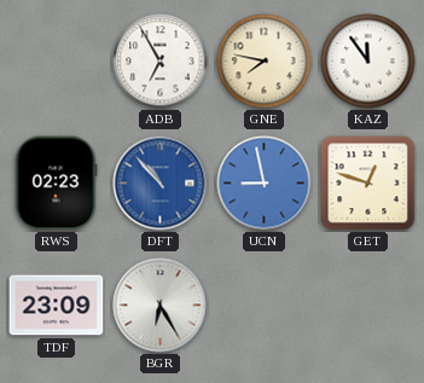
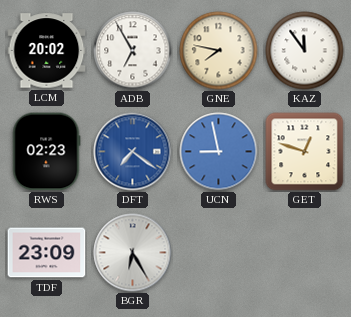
LCM: none -> 20:02 (47, 51)
DFT: 10:53 -> 7:21 (133, 152)
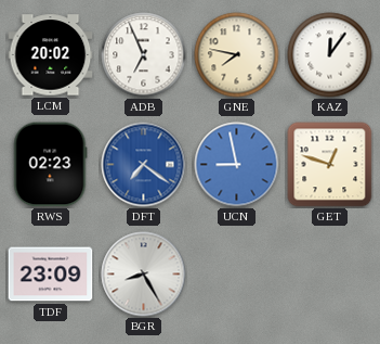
ADB: 6:55 -> 6:56 (144, 55)
KAZ: 11:54 -> 12:06 (330, 55)
BGR: 6:25 -> 8:25 (144, 275)
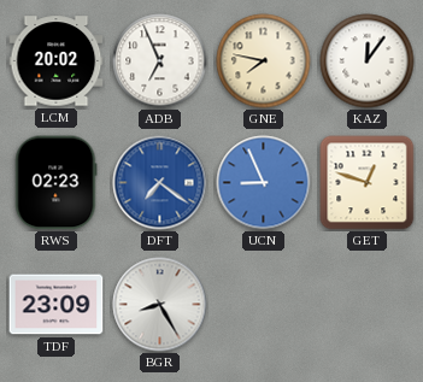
UCN: 8:58 -> 8:56 (264, 183)
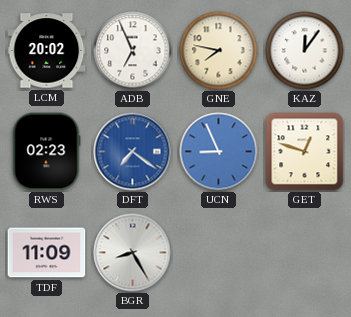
TDF: 23:09 -> 11:09 (47, 253)
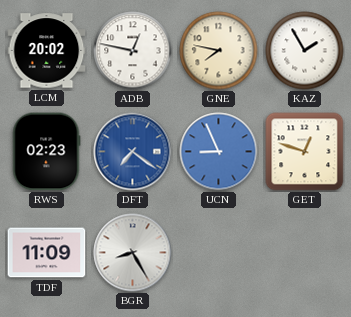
ADB: 6:56 -> 12:47 (133, 51)
KAZ: 12:06 -> 1:55 (305, 51)
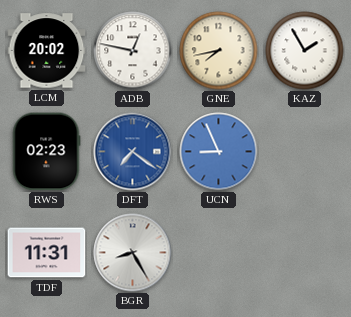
GNE: 7:47 -> 7:43 (219, 51)
GET: 12:48 -> none (305, 152)
TDF: 11:09 -> 11:31 (47, 253)
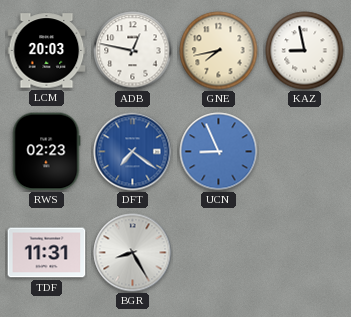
LCM: 20:02 -> 20:03 (47, 51)
KAZ: 1:55 -> 8:58 (305, 51)
